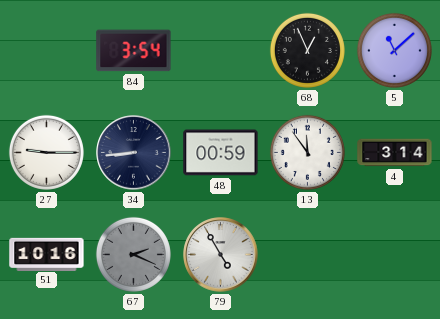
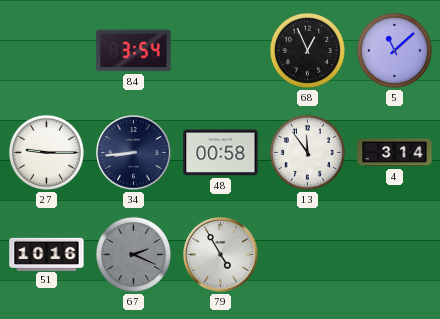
48: 00:59 -> 00:58 (221, 153)
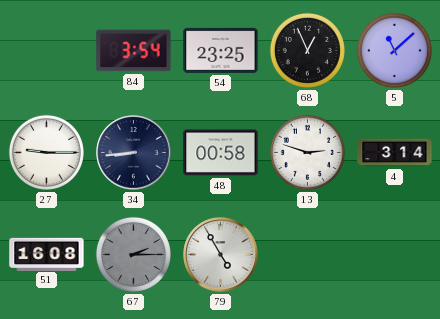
54: none -> 23:25 (221, 50)
13: 11:54 -> 2:48 (307, 152)
51: 10:16 -> 16:08 (47, 254)
67: 2:19 -> 2:15 (133, 254)
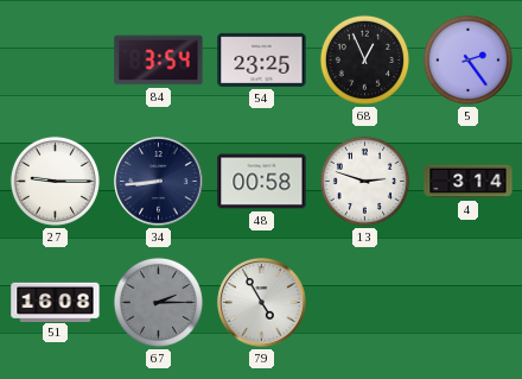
5: 11:08 -> 2:24 (467, 59)
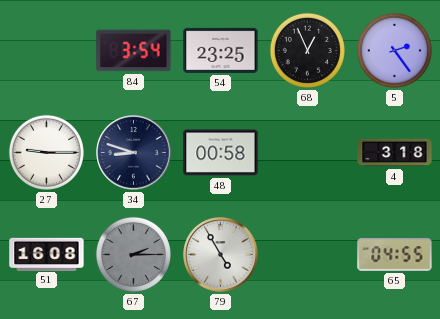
34: 8:44 -> 8:48 (134, 153)
13: 2:48 -> none (364, 181)
4: 3:14 -> 3:18 (395, 153)
65: none -> 04:55 (395, 255)
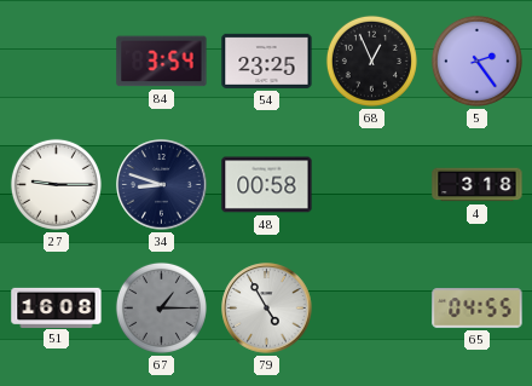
67: 2:15 -> 1:15 (161, 307)
